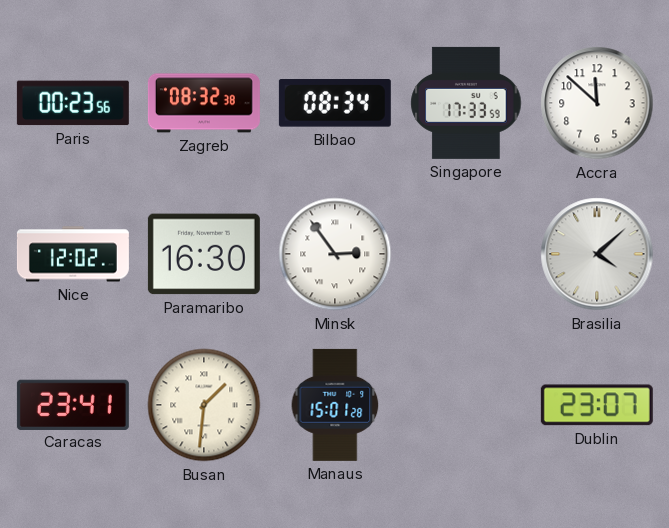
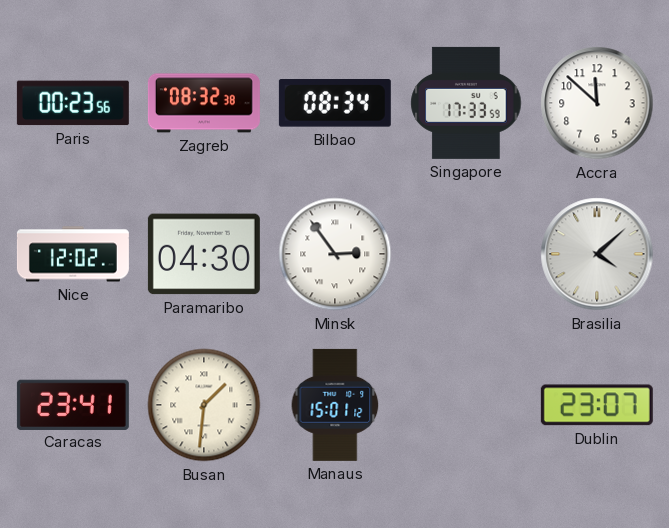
Paramaribo: 16:30 -> 04:30 (204, 254)
Manaus: 15:01:28 -> 15:01:12 (335, 405)
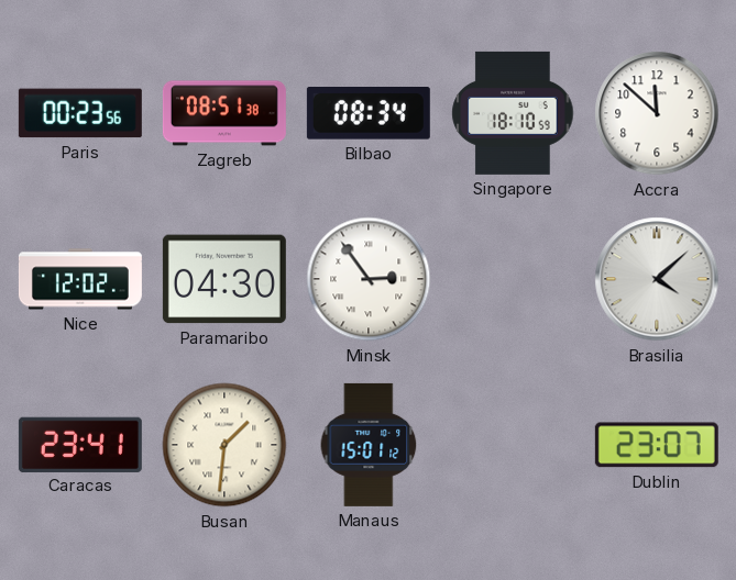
Zagreb: 08:32 -> 08:51 (224, 113)
Singapore: 17:33 -> 18:10 (513, 113)
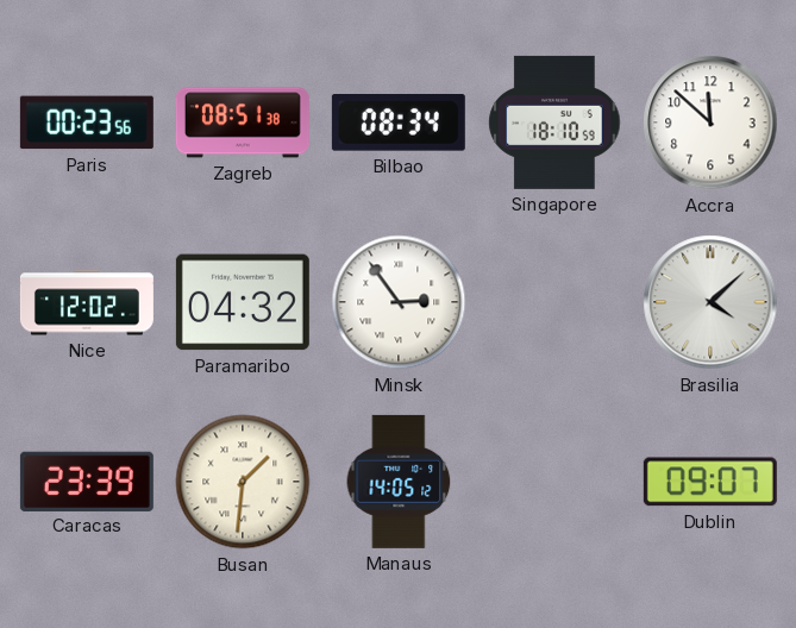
Paramaribo: 04:30 -> 04:32 (243, 302)
Caracas: 23:41 -> 23:39 (87, 481)
Manaus: 15:01 -> 14:05 (399, 482)
Dublin: 23:07 -> 09:07 (710, 482)
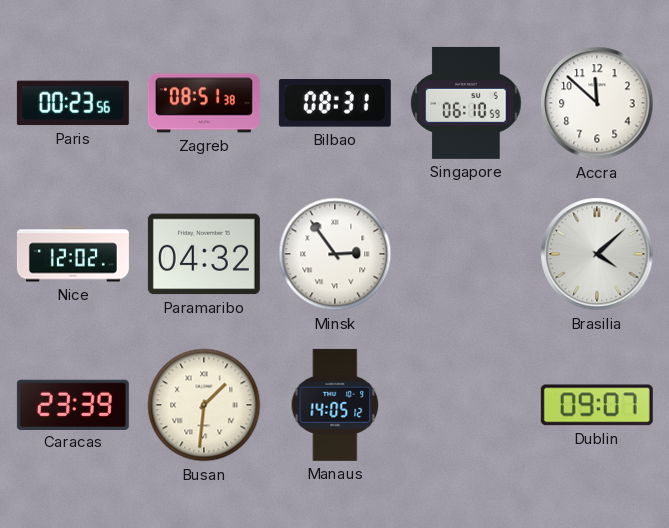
Bilbao: 08:34 -> 08:31 (335, 103)
Singapore: 18:10 -> 06:10 (466, 103)
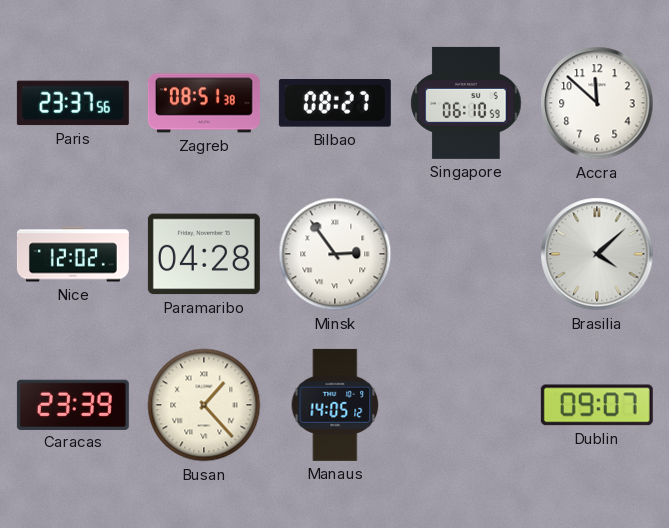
Paris: 00:23 -> 23:37 (73, 103)
Bilbao: 08:31 -> 08:27 (335, 103)
Paramaribo: 04:32 -> 04:28 (204, 254)
Busan: 1:31 -> 1:23 (204, 405)
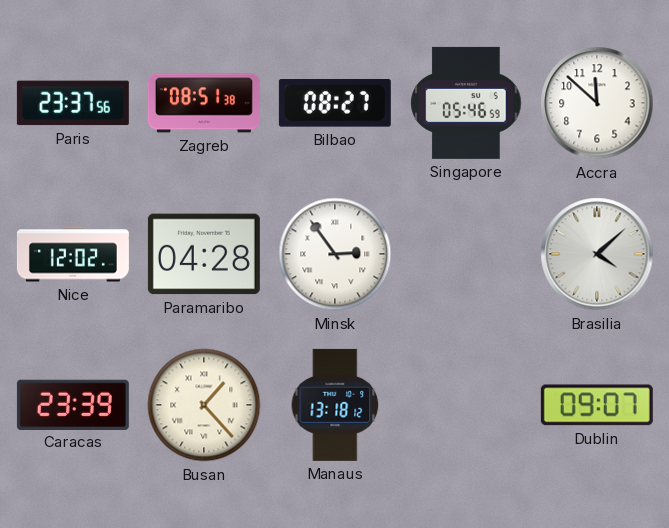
Singapore: 06:10 -> 05:46 (466, 103)
Manaus: 14:05 -> 13:18 (335, 405)
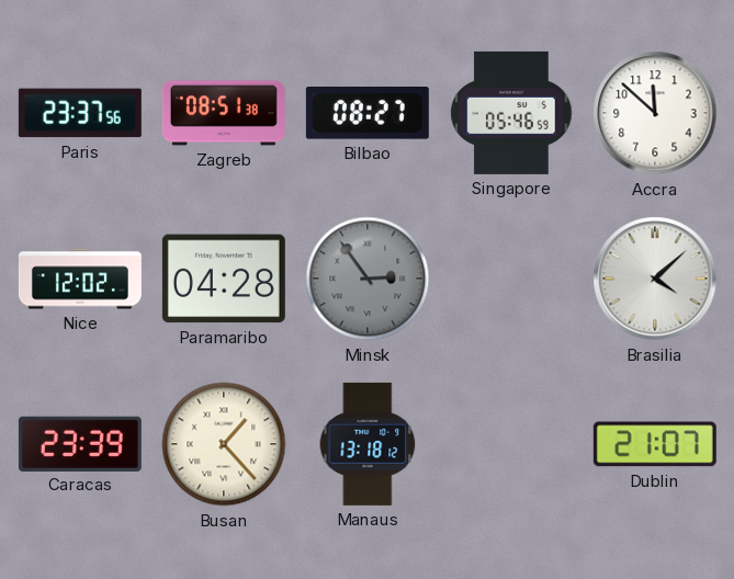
Minsk dial: white -> grey (368, 279)
Dublin: 09:07 -> 21:07 (655, 444)
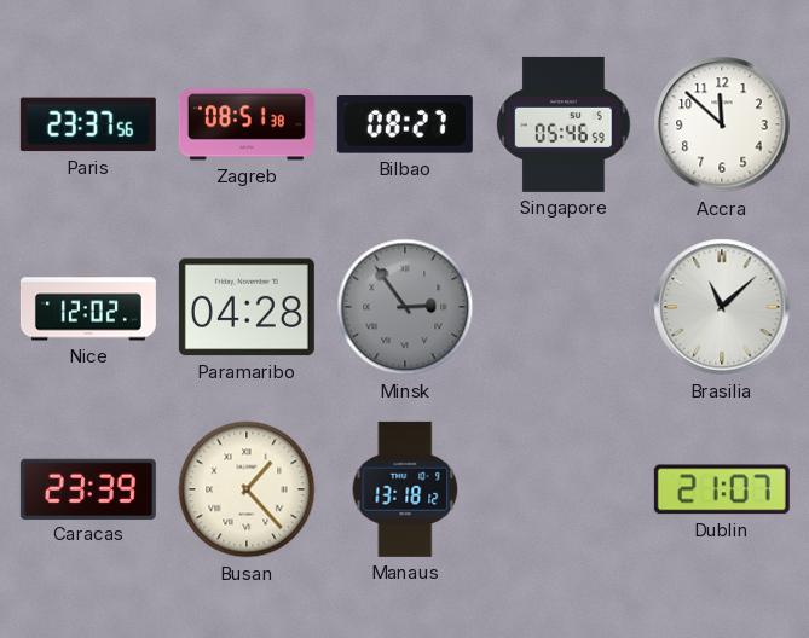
Brasilia: 4:08 -> 11:08 (722, 307)
